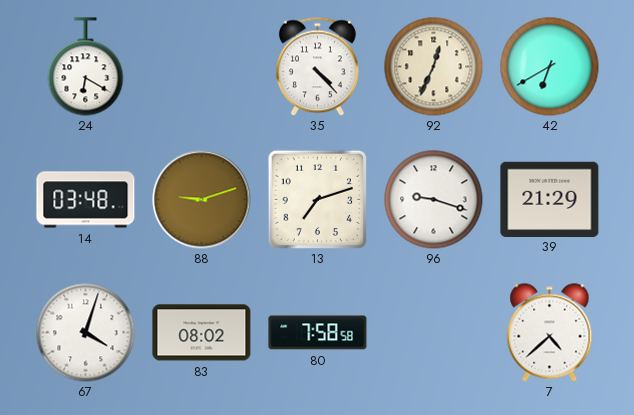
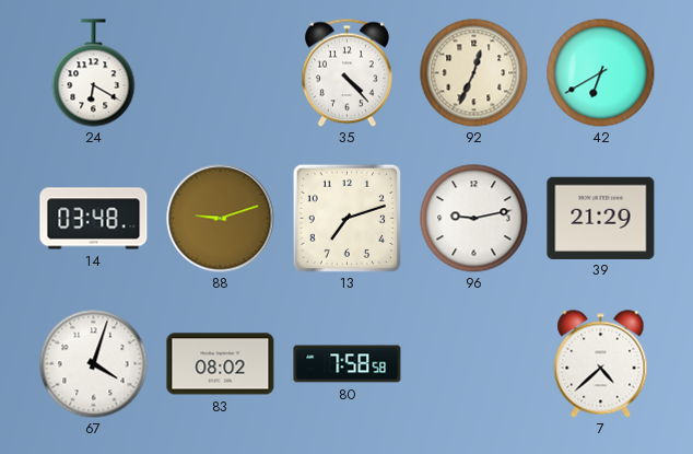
96: 9:18 -> 9:13 (474, 219)
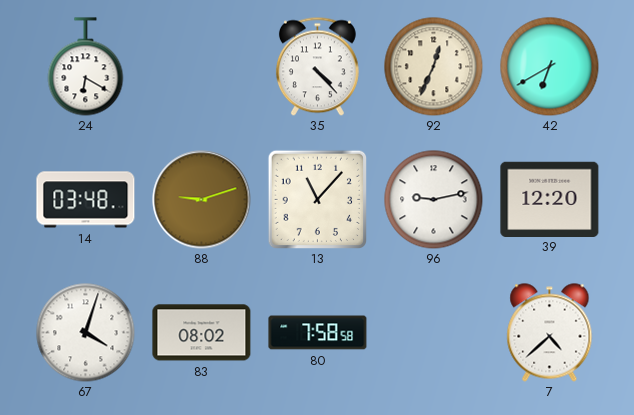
13: 7:12 -> 11:07 (317, 199)
39: 21:29 -> 12:20 (550, 199)
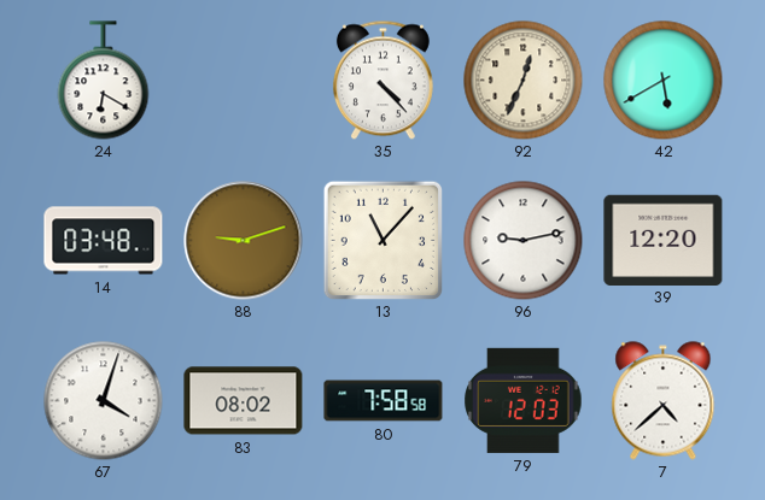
42: 6:40 -> 5:40 (664, 81)
79: none -> 12:03 (524, 400)
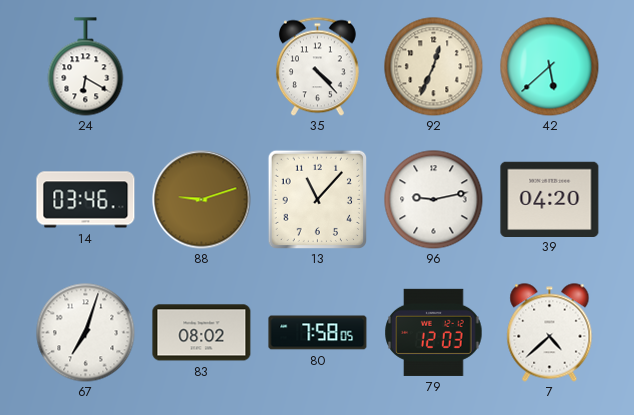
42: 5:40 -> 5:38 (550, 67)
14: 03:48 -> 03:46 (86, 200)
39: 12:20 -> 04:20 (550, 199)
67: 4:03 -> 7:03 (86, 333)
80: 7:58:58 -> 7:58:05 (318, 333)
